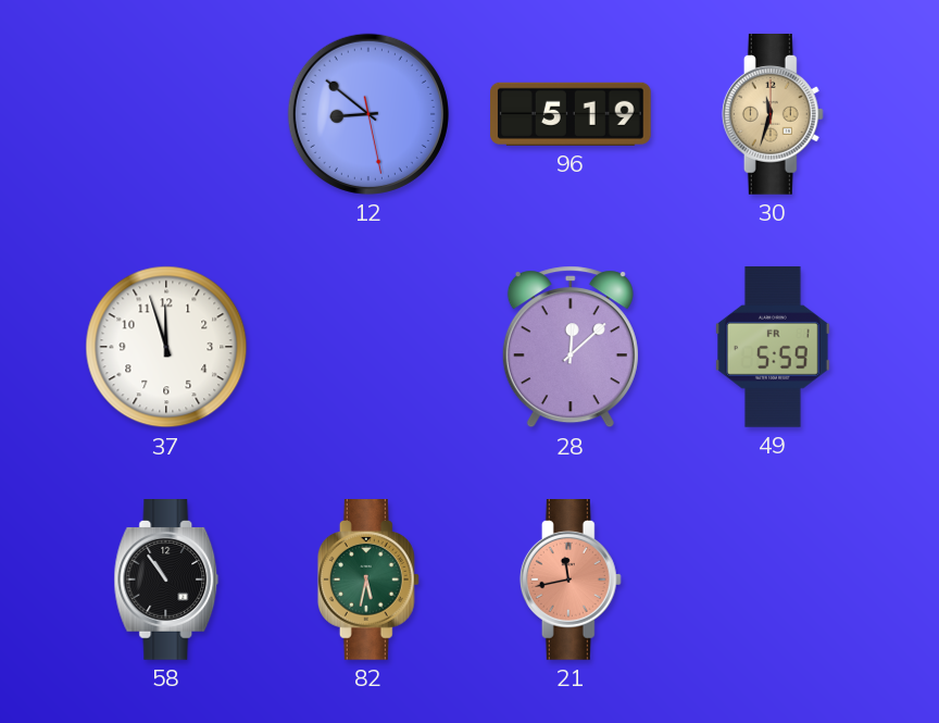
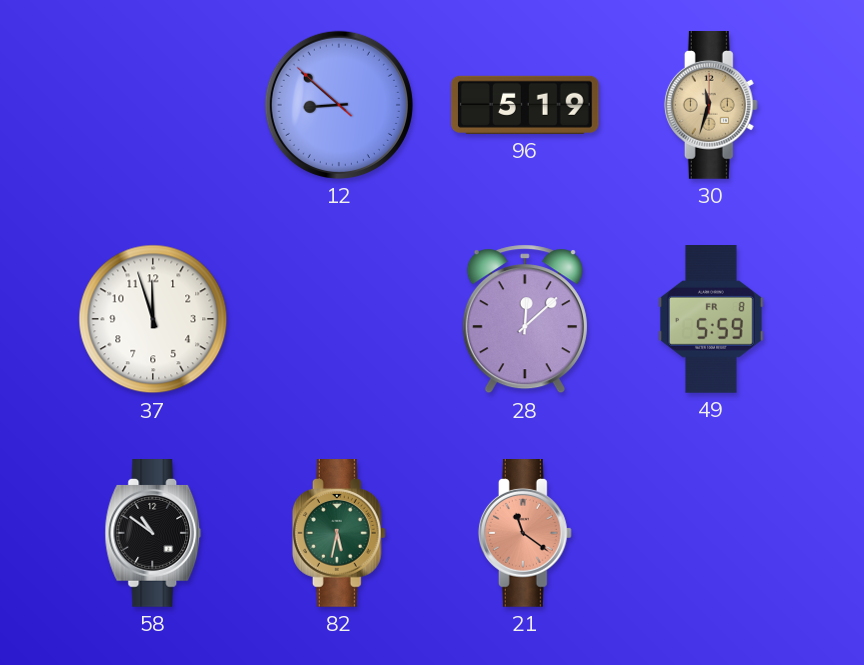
12: 8:51:28 -> 8:51:52 (339, 105)
49 date: FR 1 -> FR 8 (712, 320)
58: 10:54 -> 10:51 (153, 534)
21: 11:43 -> 11:21 (525, 534)
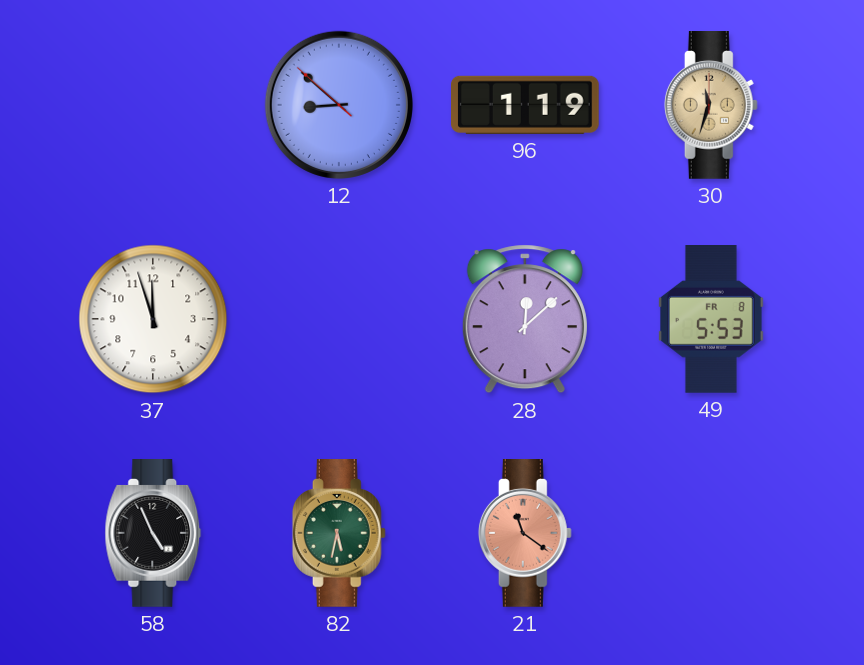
96: 5:19 -> 1:19 (526, 105)
49: 5:59 -> 5:53 (712, 320)
58: 10:51 -> 4:56 (153, 534)
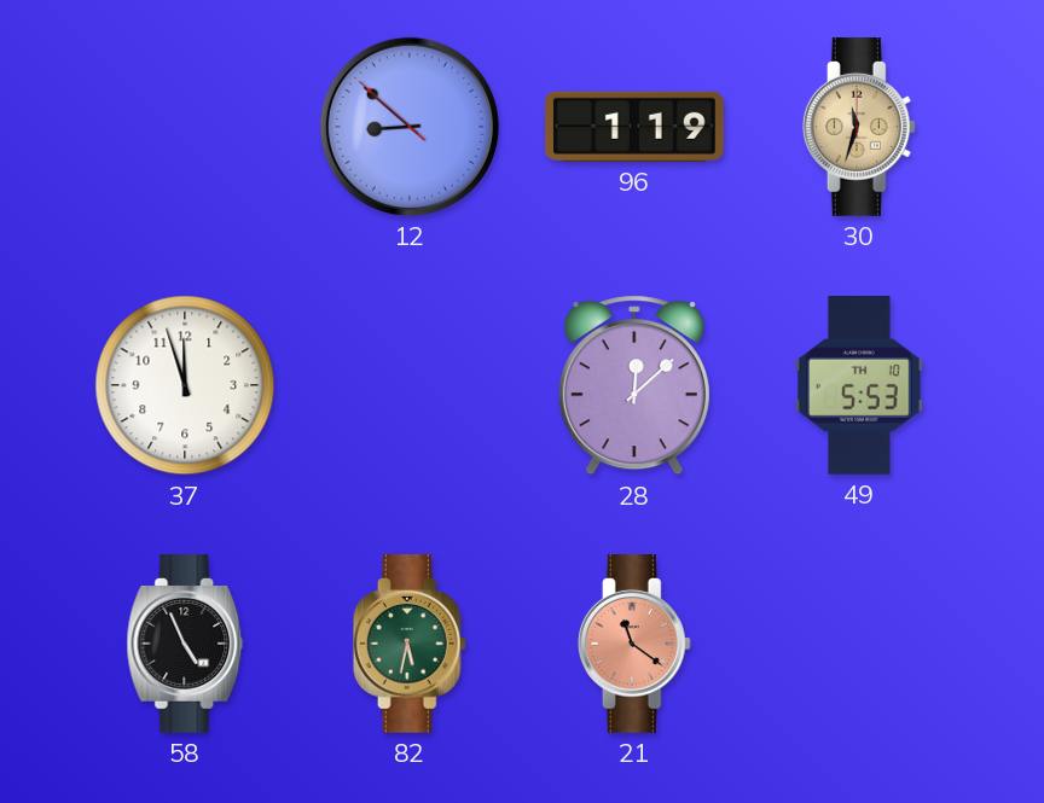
49 date: FR 8 -> TH 10 (860, 386)
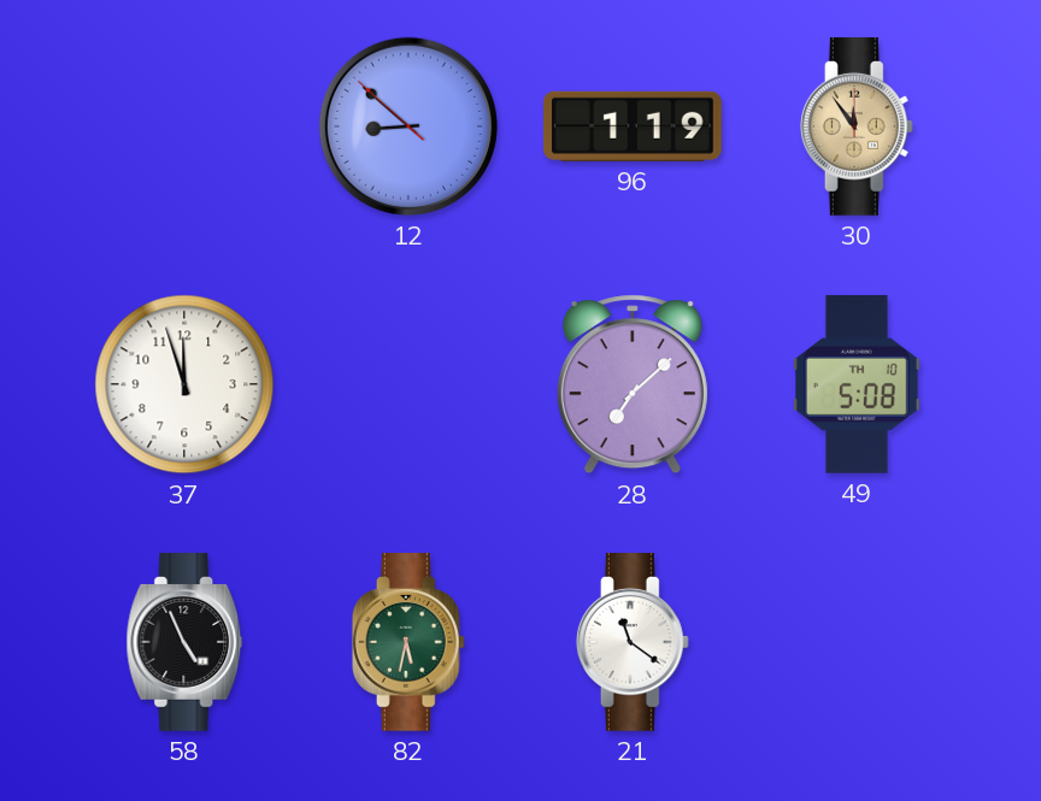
30: 11:33 -> 11:54 (857, 128)
28: 12:08 -> 7:08 (633, 384)
49: 5:53 -> 5:08 (858, 385)
21 dial: salmon -> white (633, 643)
